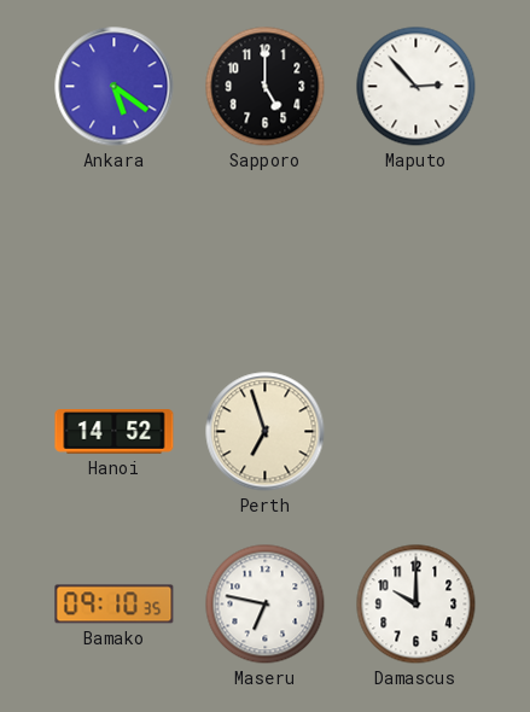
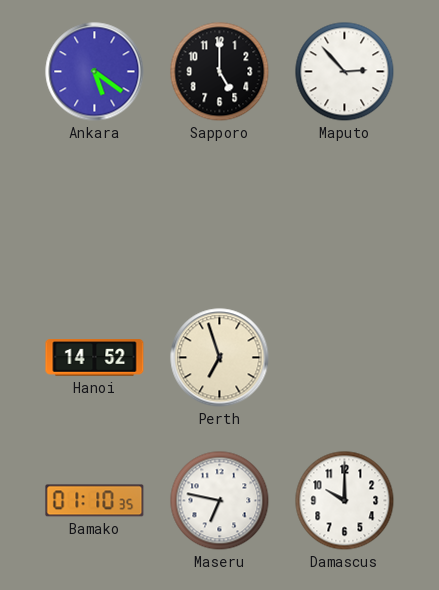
Bamako: 09:10 -> 01:10 (95, 501)
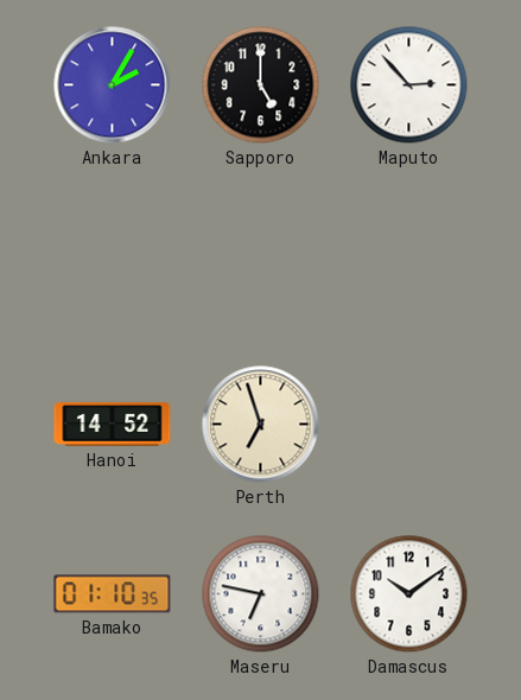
Ankara: 5:21 -> 2:05 (113, 85)
Damascus: 10:00 -> 10:09 (409, 594)
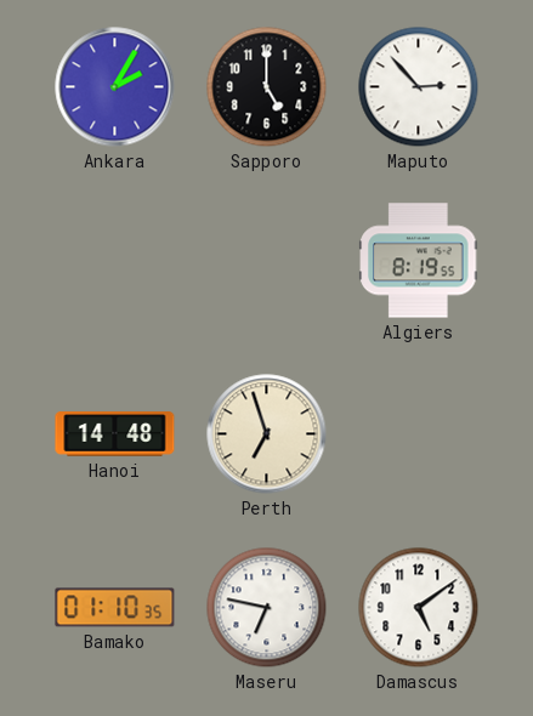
Algiers: none -> 8:19 (419, 261)
Hanoi: 14:52 -> 14:48 (115, 434)
Damascus: 10:09 -> 5:09 (419, 608)
